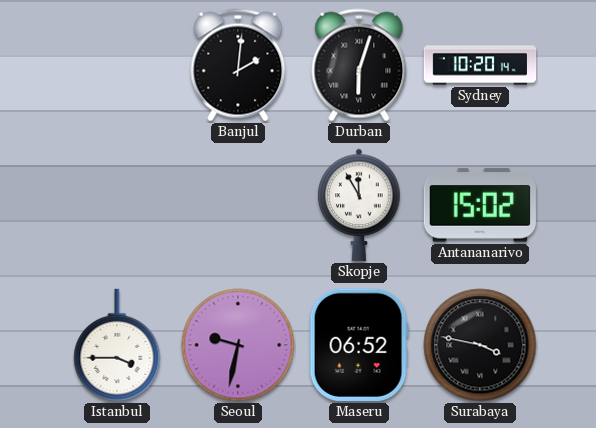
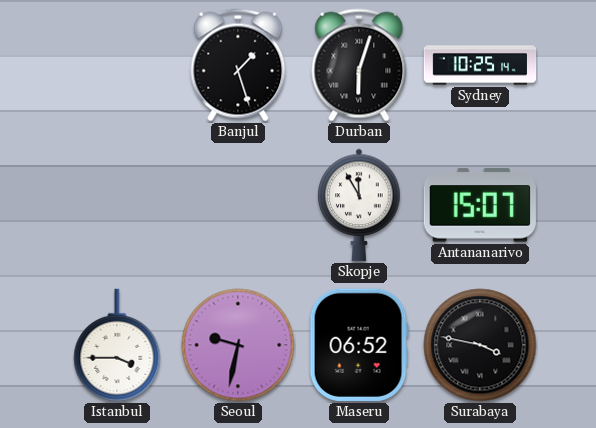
Banjul: 2:01 -> 1:27 (238, 65)
Sydney: 10:20 -> 10:25 (480, 65)
Antananarivo: 15:02 -> 15:07 (480, 205)
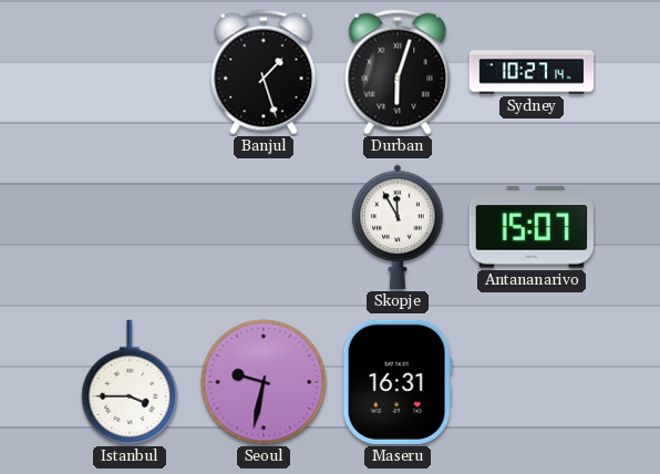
Sydney: 10:25 -> 10:27 (532, 72)
Maseru: 06:52 -> 16:31 (398, 382)
Surabaya: 3:47 -> none (480, 345)
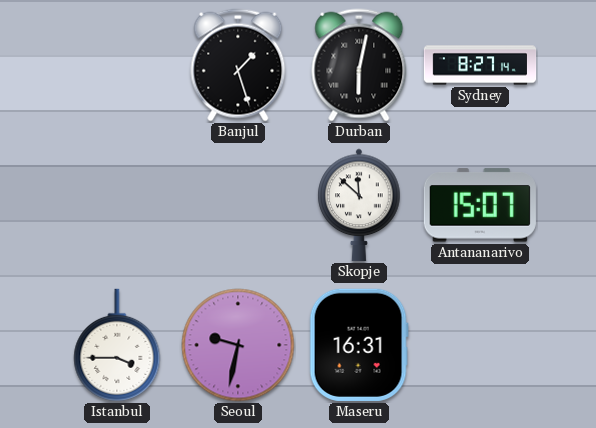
Durban: 6:03 -> 6:02 (359, 65)
Sydney: 10:27 -> 8:27 (480, 65)
Skopje: 11:55 -> 11:52 (359, 205)
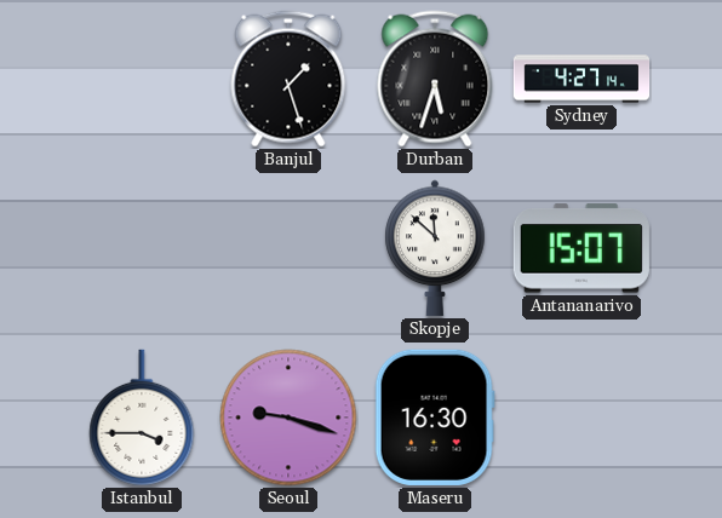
Durban: 6:02 -> 5:33 (435, 79)
Sydney: 8:27 -> 4:27 (581, 79)
Seoul: 9:32 -> 9:18 (288, 418)
Maseru: 16:31 -> 16:30 (435, 418)
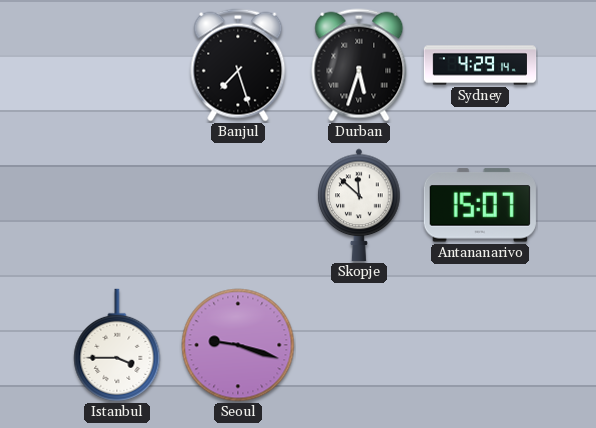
Banjul: 1:27 -> 7:27 (238, 65)
Sydney: 4:27 -> 4:29 (480, 65)
Maseru: 16:30 -> none (435, 418)
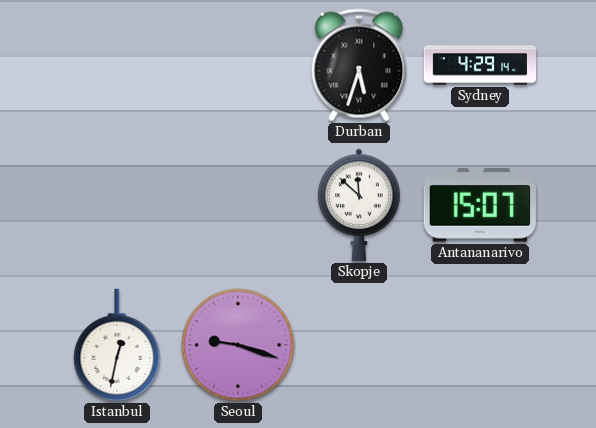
Banjul: 7:27 -> none (238, 65)
Istanbul: 3:45 -> 12:32 (117, 345)
